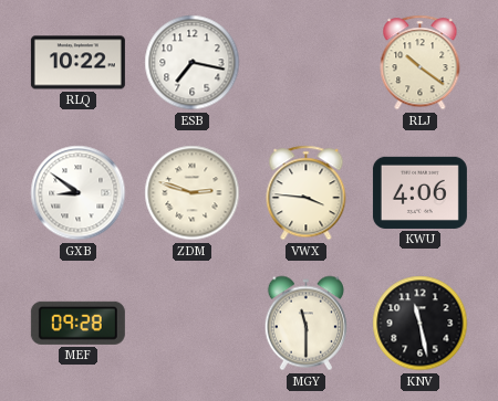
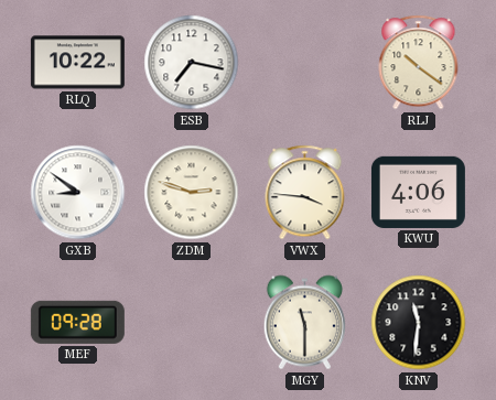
KNV: 11:28 -> 11:31 (419, 323)
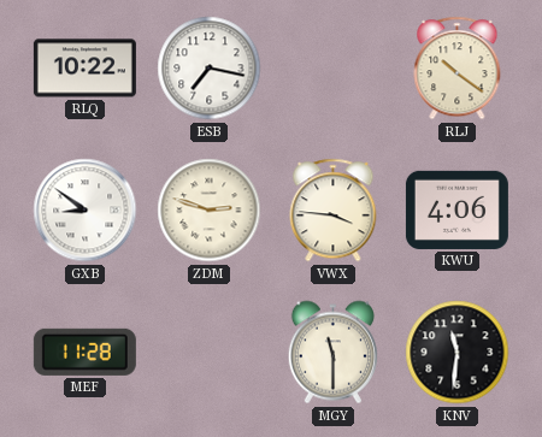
MEF: 09:28 -> 11:28 (84, 352)
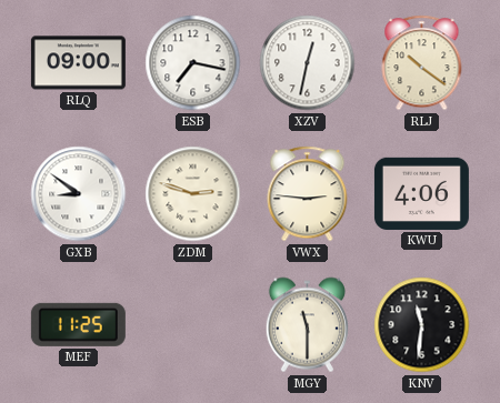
RLQ: 10:22 -> 09:00 (78, 63)
XZV: none -> 12:32 (308, 63)
VWX: 3:46 -> 2:46 (308, 194)
MEF: 11:28 -> 11:25 (78, 324)
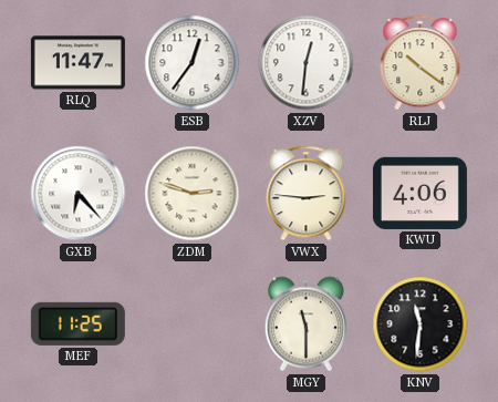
RLQ: 09:00 -> 11:47 (77, 63)
ESB: 7:17 -> 12:36 (193, 63)
XZV: 12:32 -> 12:31 (307, 63)
GXB: 8:51 -> 6:23 (79, 194)
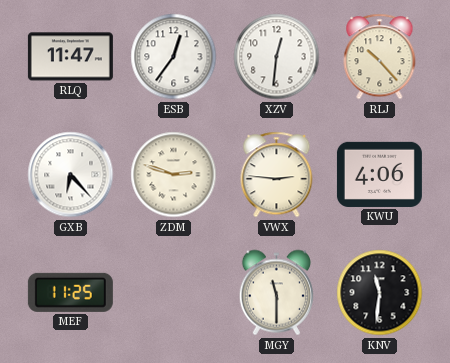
RLJ: 10:21 -> 10:23 (380, 57)
